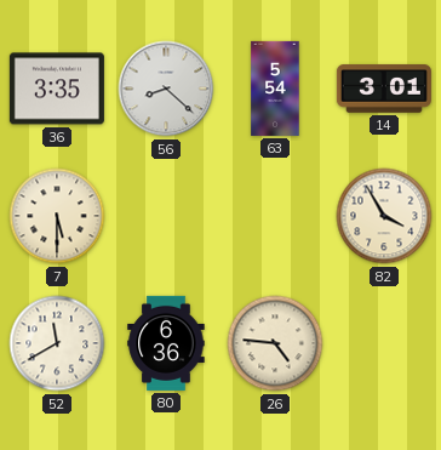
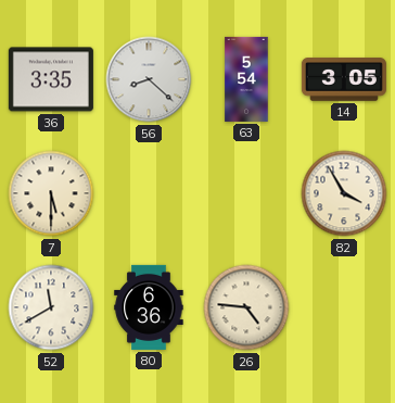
14: 3:01 -> 3:05 (344, 79)
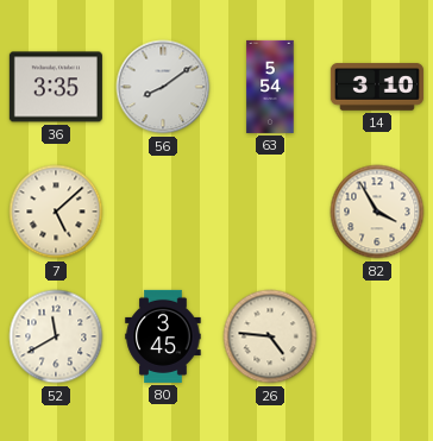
56: 8:22 -> 8:09 (163, 87)
14: 3:05 -> 3:10 (377, 87)
7: 5:30 -> 5:08 (56, 212)
80: 6:36 -> 3:45 (163, 336)
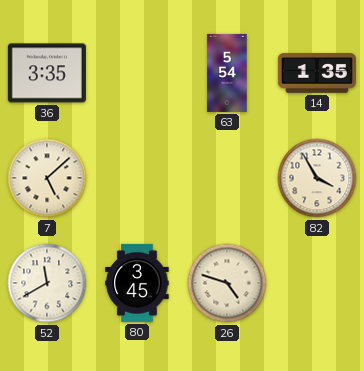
56: 8:09 -> none (163, 87)
14: 3:10 -> 1:35 (317, 73)
26: 4:46 -> 4:48 (227, 283)
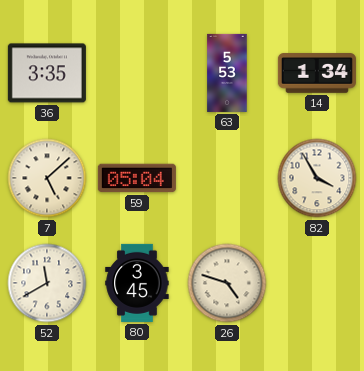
63: 5:54 -> 5:53 (227, 73)
14: 1:35 -> 1:34 (317, 73)
59: none -> 05:04 (137, 178)
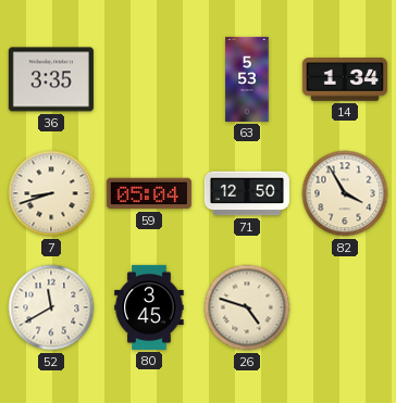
7: 5:08 -> 8:42 (51, 193)
71: none -> 12:50 (247, 193)
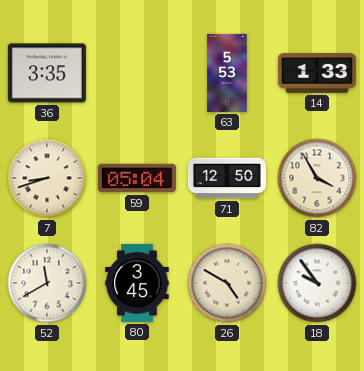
14: 1:34 -> 1:33 (317, 73)
26: 4:48 -> 4:50 (227, 283)
18: none -> 9:54 (317, 283)
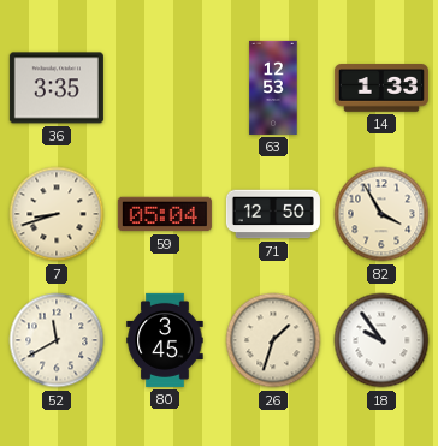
63: 5:53 -> 12:53 (273, 88)
26: 4:50 -> 1:33 (273, 340)
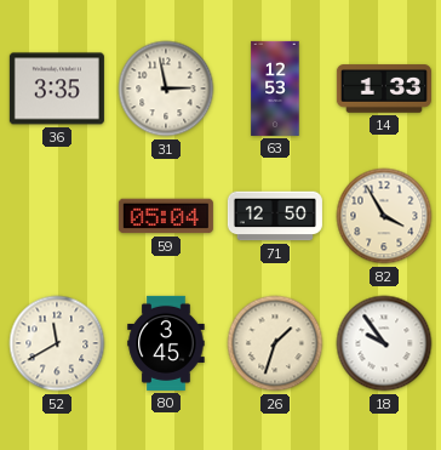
31: none -> 2:58 (166, 89)
7: 8:42 -> none (57, 214)
